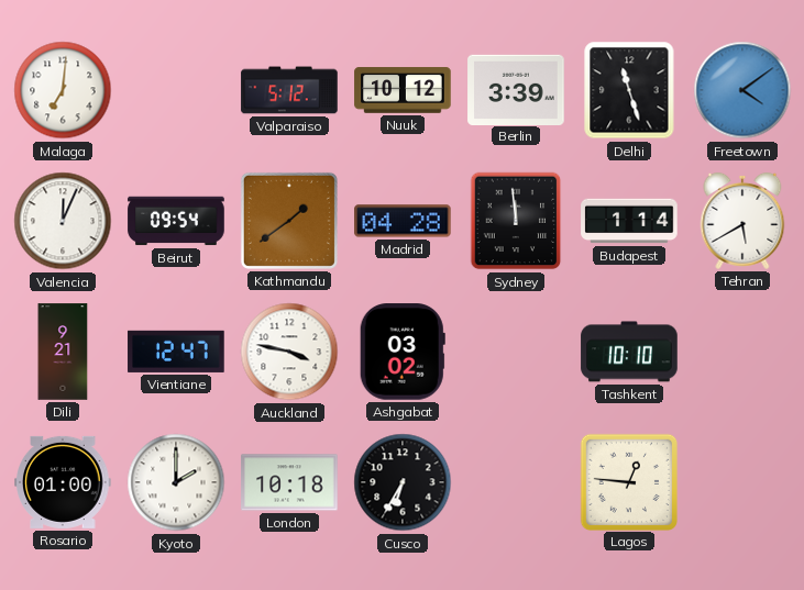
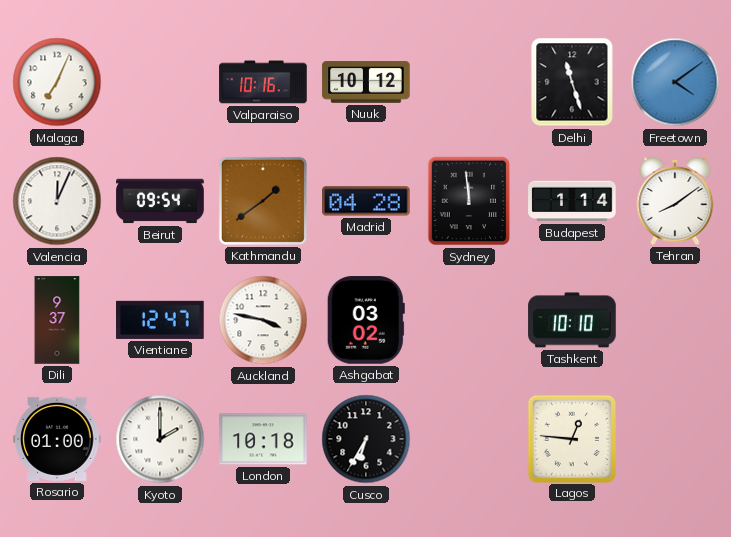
Malaga: 7:01 -> 7:04 (57, 82)
Valparaiso: 5:12 -> 10:16 (263, 82)
Berlin: 3:39 -> none (516, 89)
Tehran: 5:40 -> 8:09 (675, 201)
Dili: 9:21 -> 9:37 (57, 320)
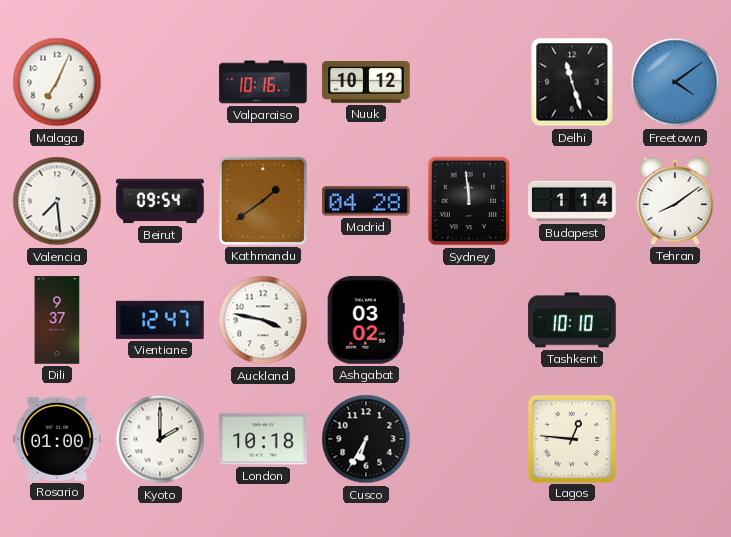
Valencia: 12:04 -> 7:29 (57, 201)
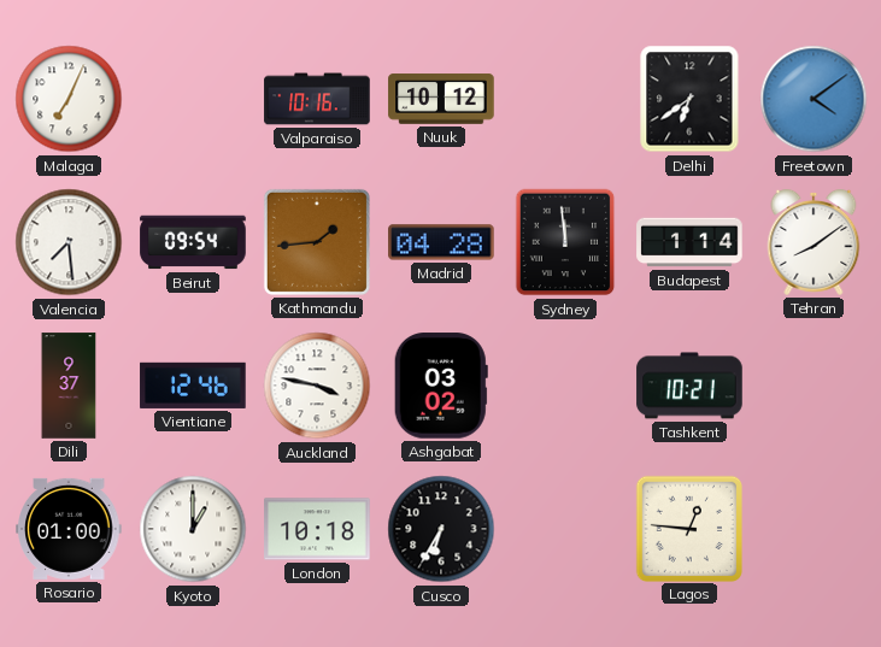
Delhi: 11:27 -> 6:39 (689, 99)
Kathmandu: 1:39 -> 1:44 (317, 242)
Vientiane: 12:47 -> 12:46 (193, 386)
Tashkent: 10:10 -> 10:21 (689, 386)
Kyoto: 2:00 -> 1:00 (193, 529)
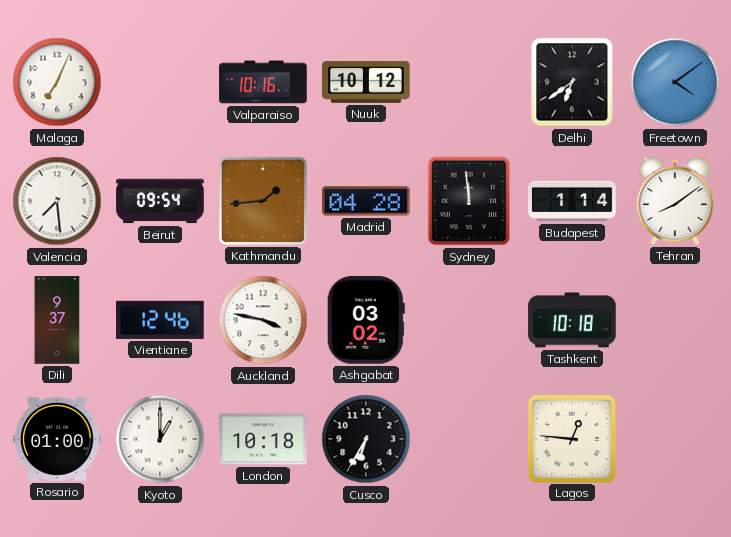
Tashkent: 10:21 -> 10:18 (572, 320)
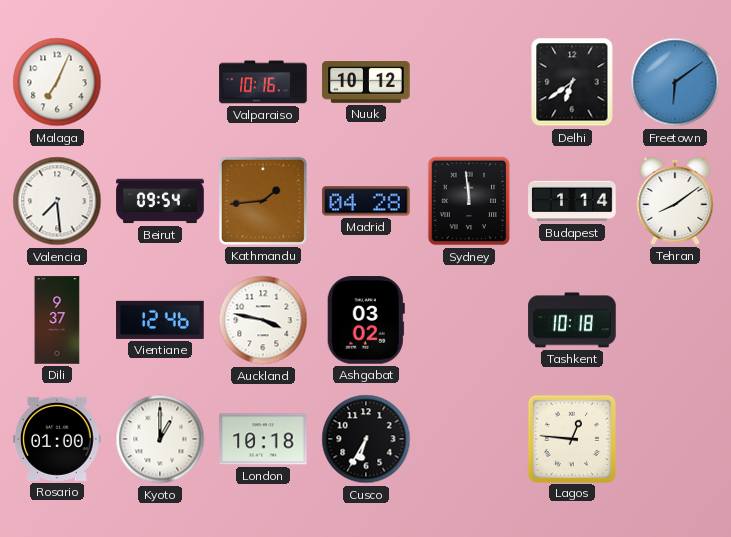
Freetown: 4:09 -> 6:09 (675, 82)
